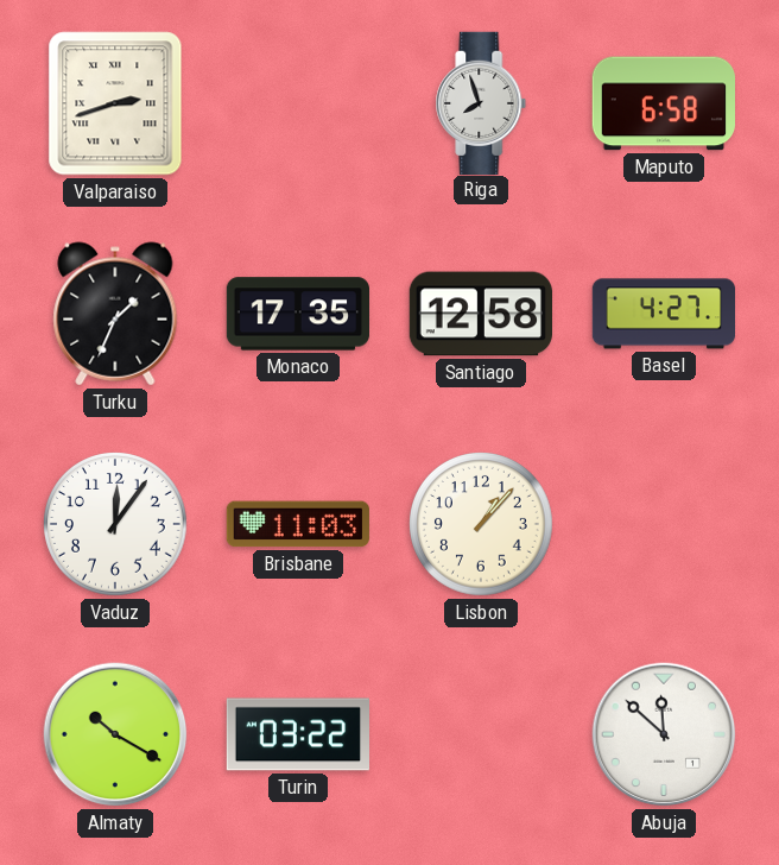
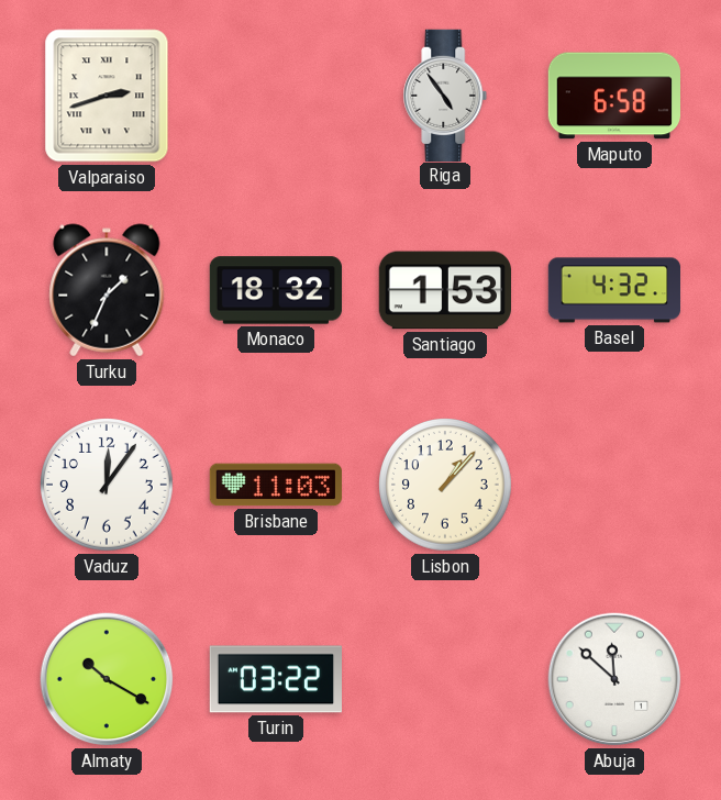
Riga: 7:57 -> 4:54 (445, 95)
Monaco: 17:35 -> 18:32 (275, 290)
Santiago: 12:58 -> 1:53 (444, 290)
Basel: 4:27 -> 4:32 (613, 290)
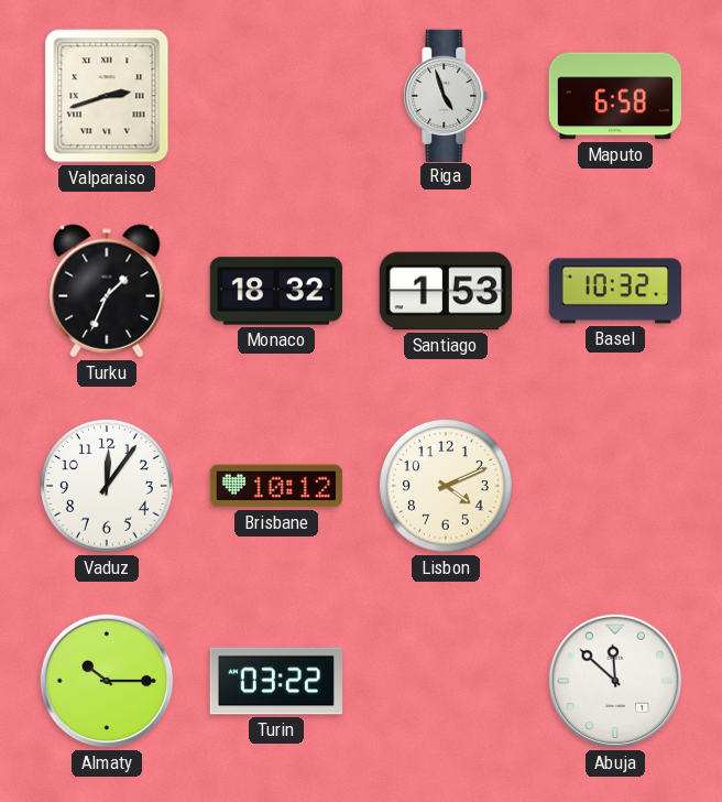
Riga: 4:54 -> 4:57 (446, 95)
Basel: 4:32 -> 10:32 (614, 291)
Brisbane: 11:03 -> 10:12 (276, 486)
Lisbon: 1:07 -> 4:11 (447, 487)
Almaty: 10:20 -> 10:15 (107, 681)
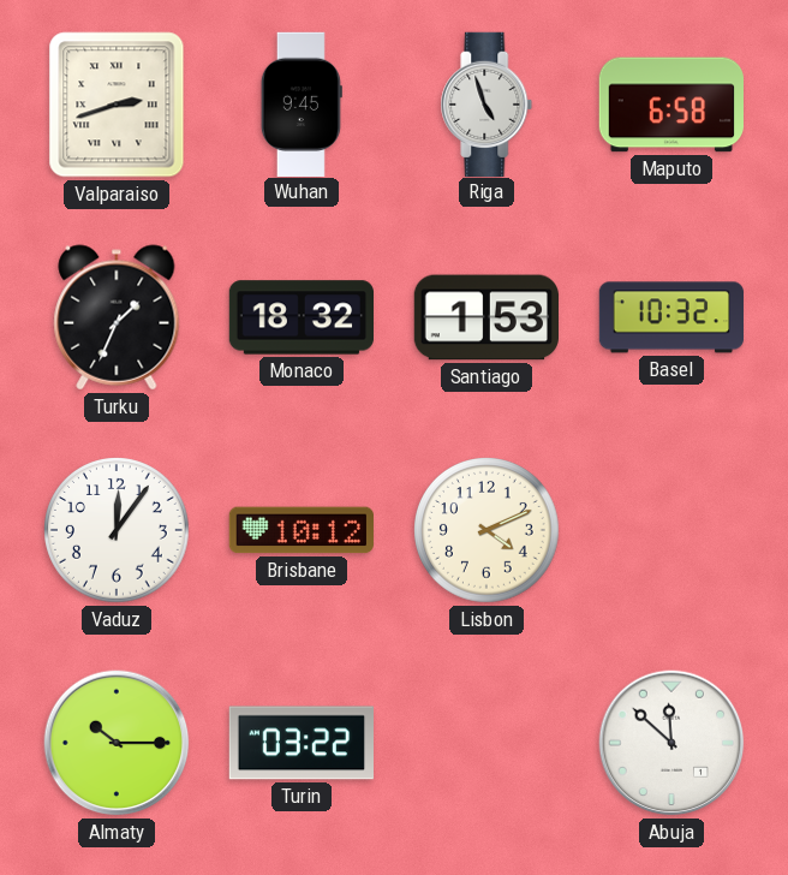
Wuhan: none -> 9:45 (302, 103)
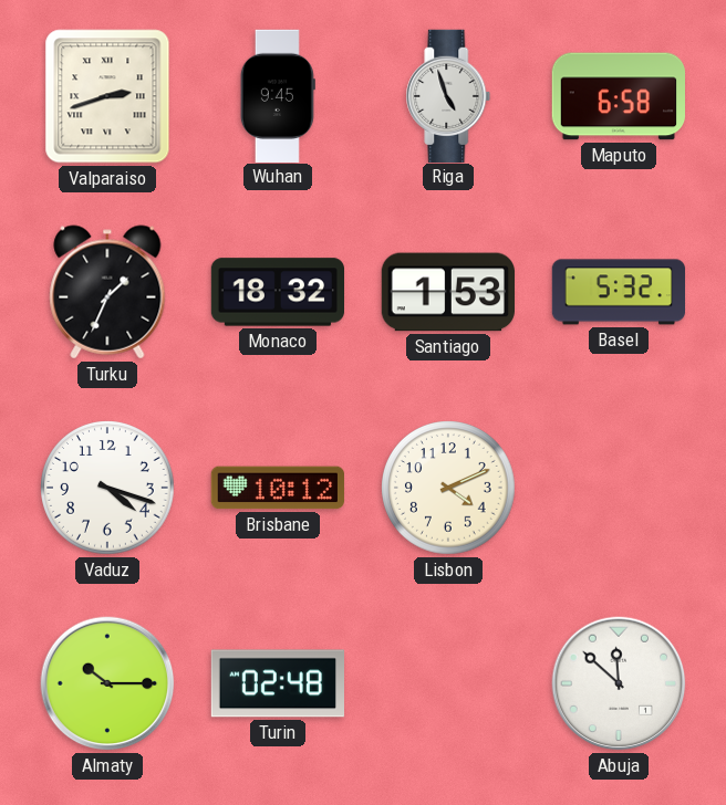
Basel: 10:32 -> 5:32 (618, 292)
Vaduz: 12:06 -> 4:18 (108, 489)
Turin: 03:22 -> 02:48 (277, 683)
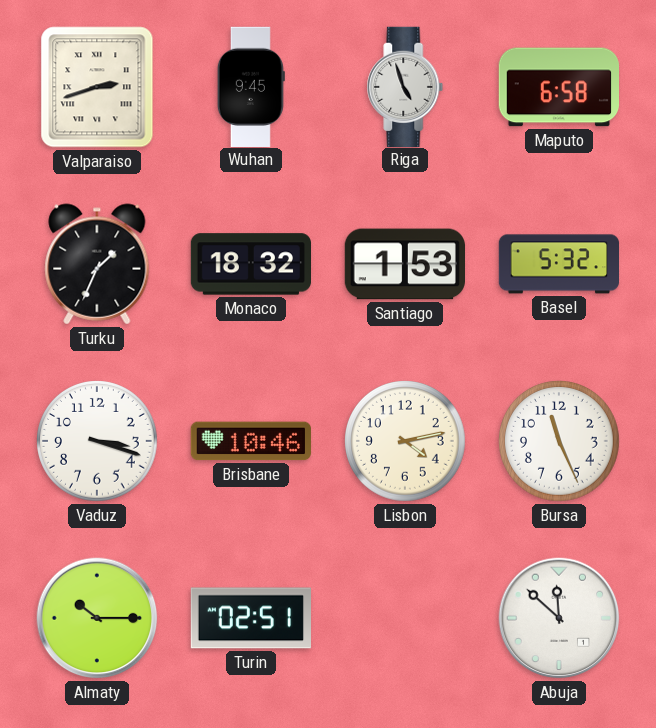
Vaduz: 4:18 -> 3:18 (98, 442)
Brisbane: 10:12 -> 10:46 (251, 441)
Lisbon: 4:11 -> 4:13 (406, 442)
Bursa: none -> 11:26 (560, 442)
Turin: 02:48 -> 02:51 (250, 618)
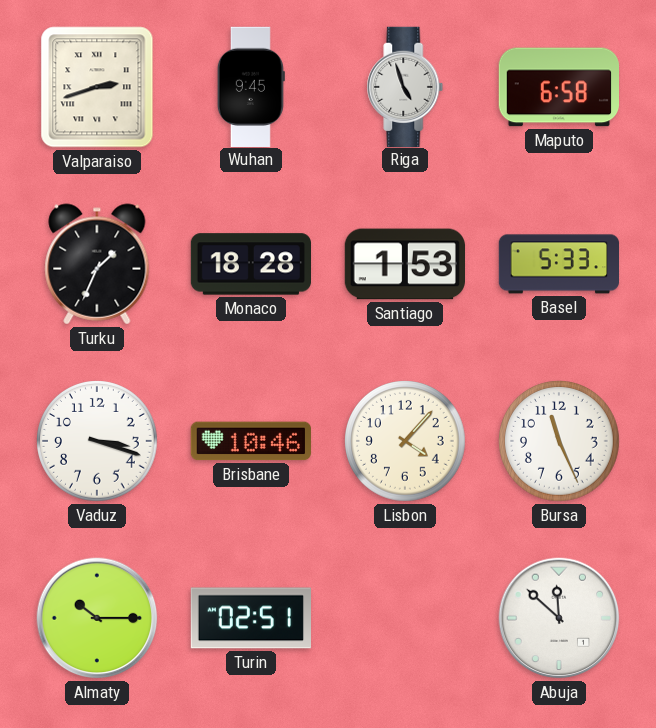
Monaco: 18:32 -> 18:28 (250, 264)
Basel: 5:32 -> 5:33 (558, 264)
Lisbon: 4:13 -> 4:07 (406, 442)
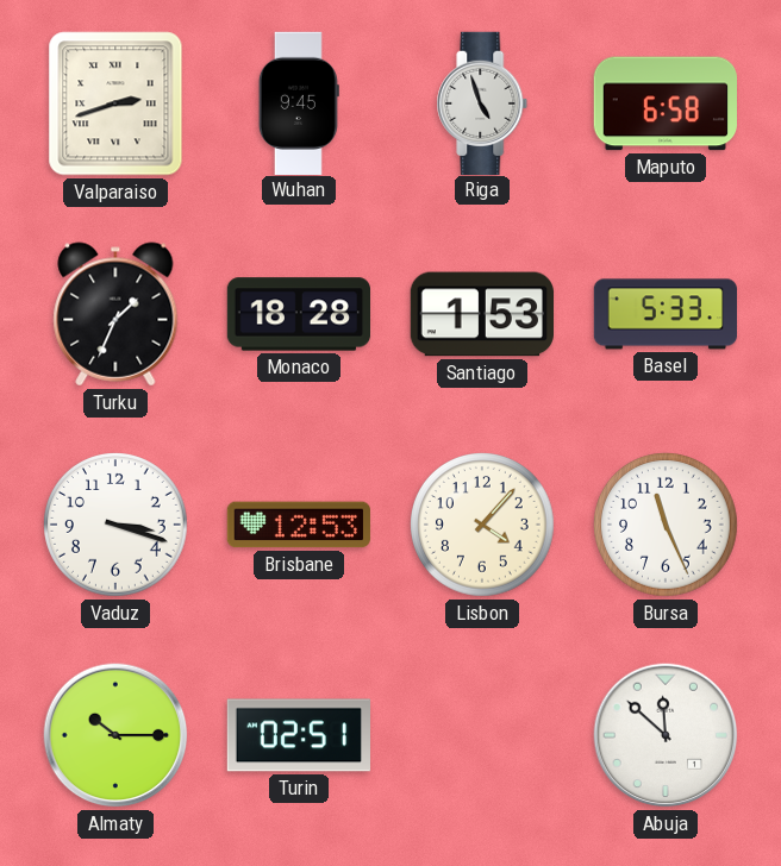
Brisbane: 10:46 -> 12:53 (299, 525)
